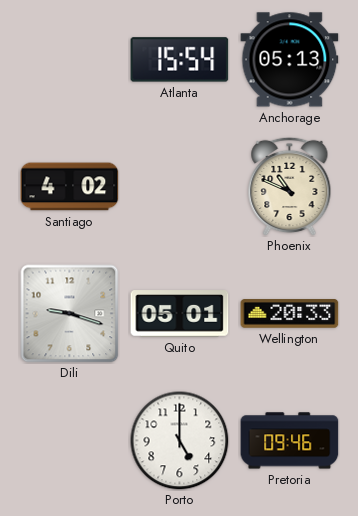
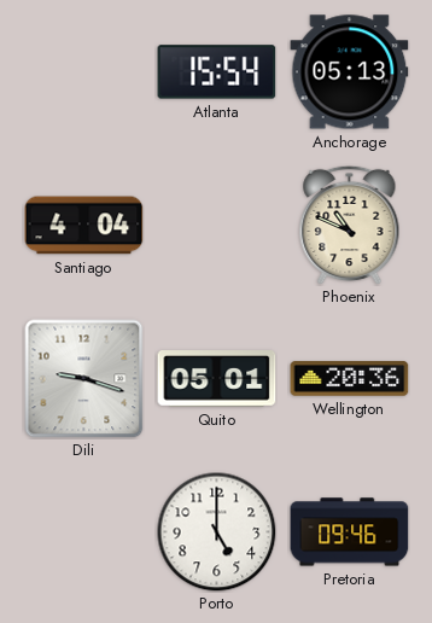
Santiago: 4:02 -> 4:04 (84, 226)
Wellington: 20:33 -> 20:36 (350, 379)
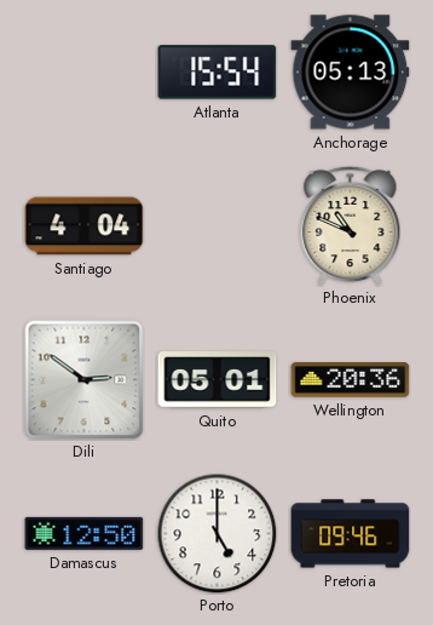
Dili: 9:18 -> 2:51 (85, 380)
Damascus: none -> 12:50 (85, 533)
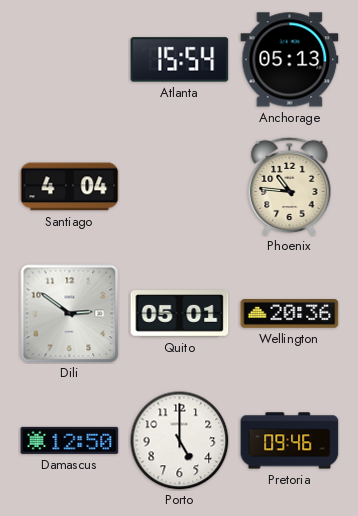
Phoenix: 10:49 -> 10:46 (290, 186)
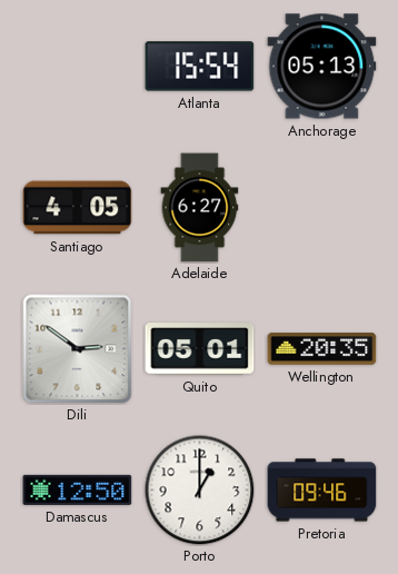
Santiago: 4:04 -> 4:05 (78, 208)
Adelaide: none -> 6:27 (200, 208)
Phoenix: 10:46 -> none (290, 186)
Wellington: 20:36 -> 20:35 (322, 349)
Porto: 5:00 -> 1:00 (200, 491)
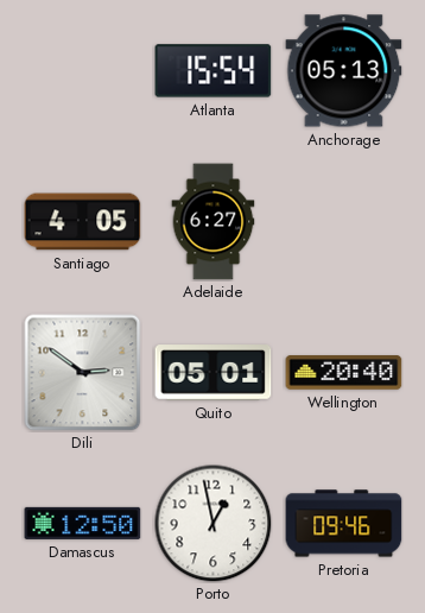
Wellington: 20:35 -> 20:40 (344, 373)
Porto: 1:00 -> 12:58 (214, 524)
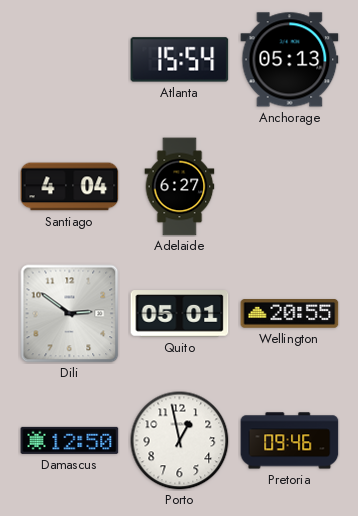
Santiago: 4:05 -> 4:04 (70, 187)
Wellington: 20:40 -> 20:55 (290, 314)
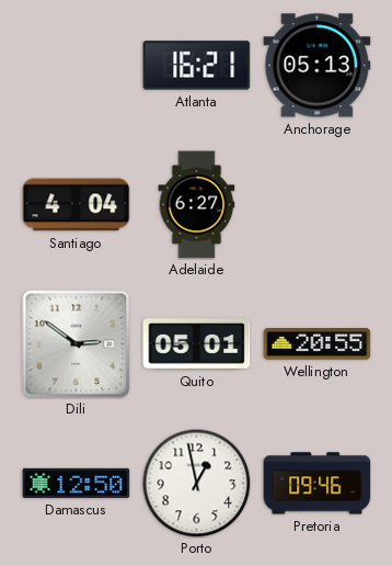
Atlanta: 15:54 -> 16:21 (197, 66)
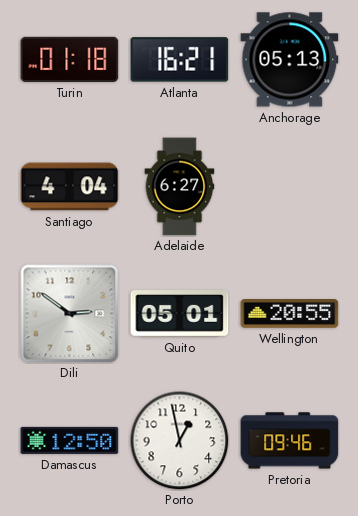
Turin: none -> 01:18 (70, 59)
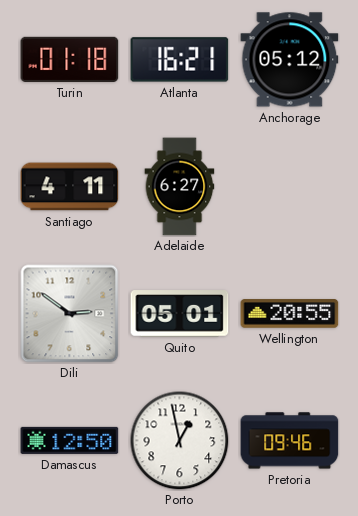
Anchorage: 05:13 -> 05:12 (290, 60)
Santiago: 4:04 -> 4:11 (70, 187)
